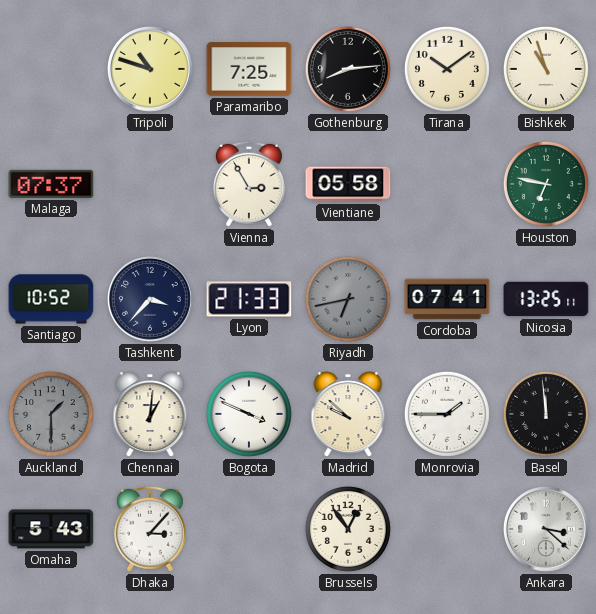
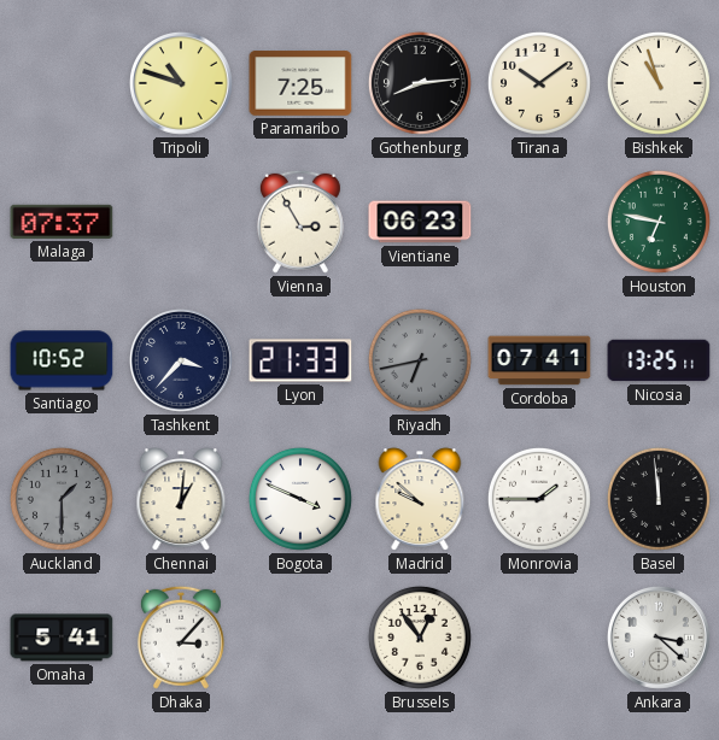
Vientiane: 05:58 -> 06:23 (420, 222)
Omaha: 5:43 -> 5:41 (62, 638)
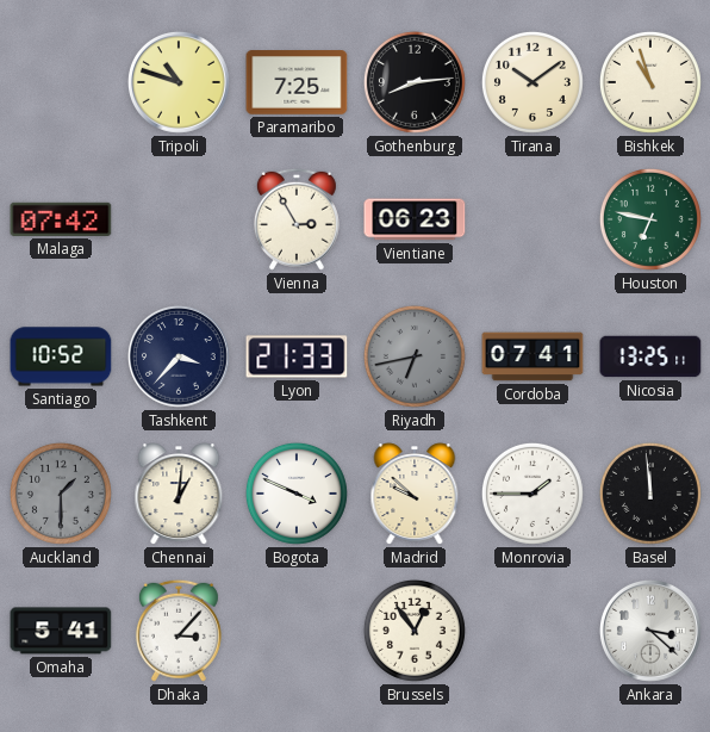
Malaga: 07:37 -> 07:42 (61, 219)
